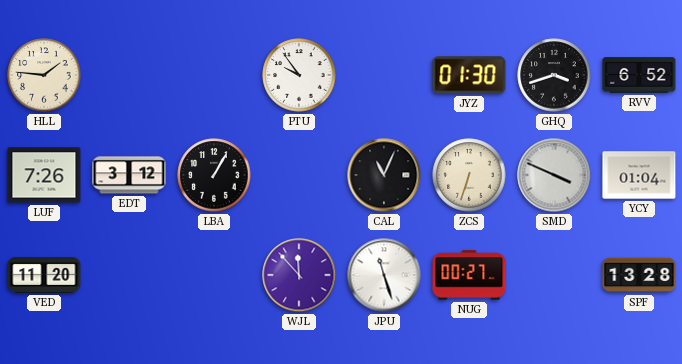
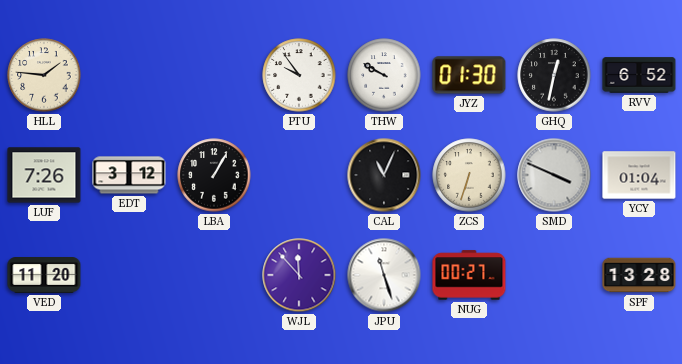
THW: none -> 9:50 (384, 75)
GHQ: 3:42 -> 12:32 (554, 75)
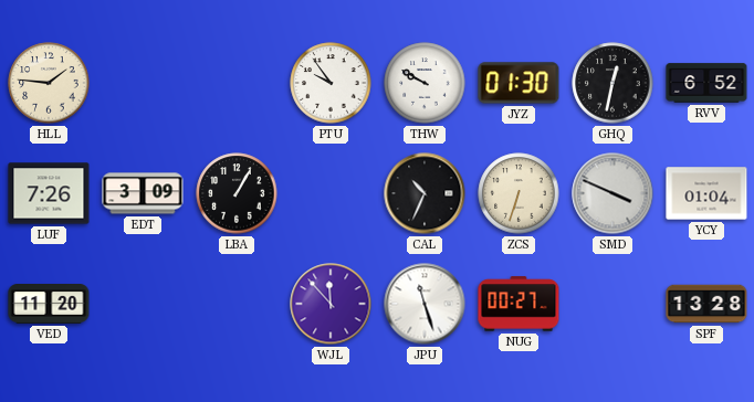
EDT: 3:12 -> 3:09 (143, 193)
CAL: 11:04 -> 10:34 (425, 193)
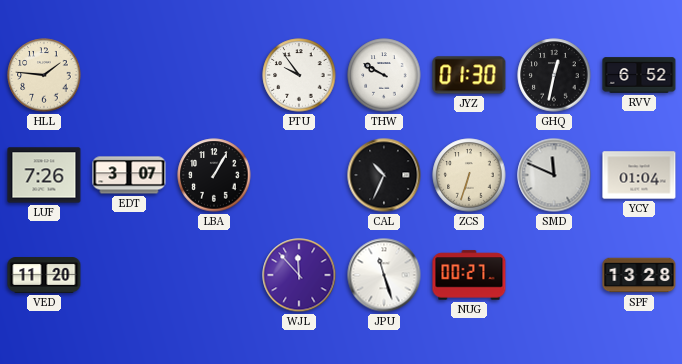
EDT: 3:09 -> 3:07 (129, 175)
SMD: 3:49 -> 11:49 (554, 175)
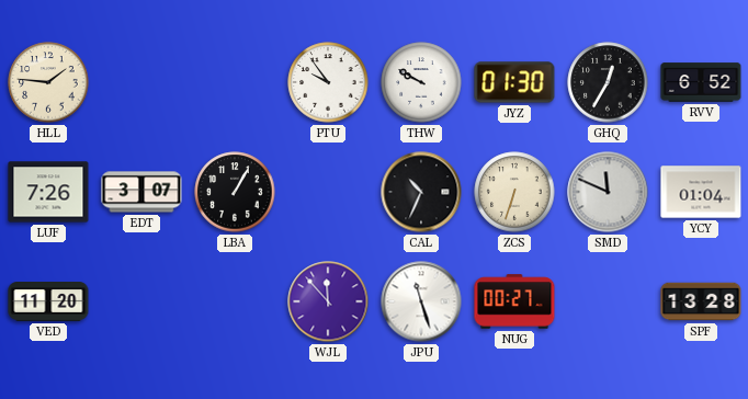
GHQ: 12:32 -> 12:35 (608, 82)
